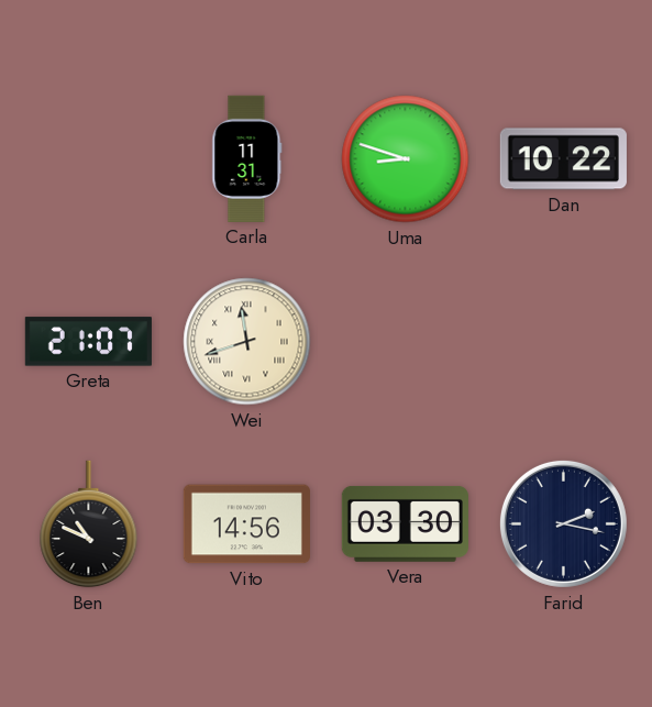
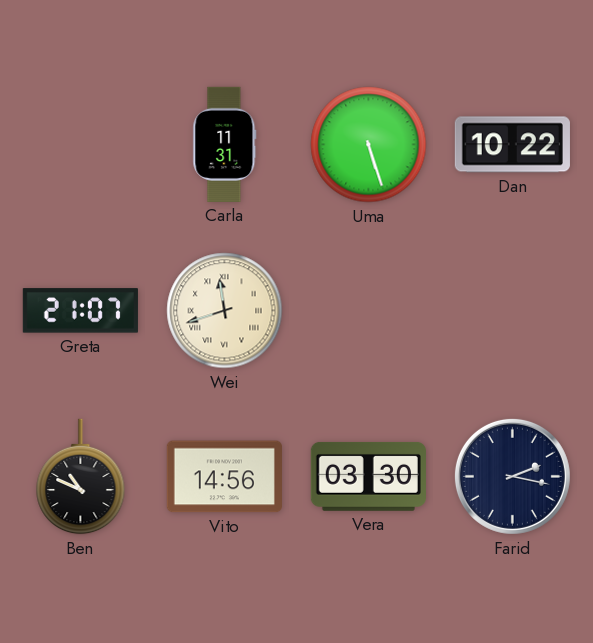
Uma: 8:48 -> 5:27 (369, 145)
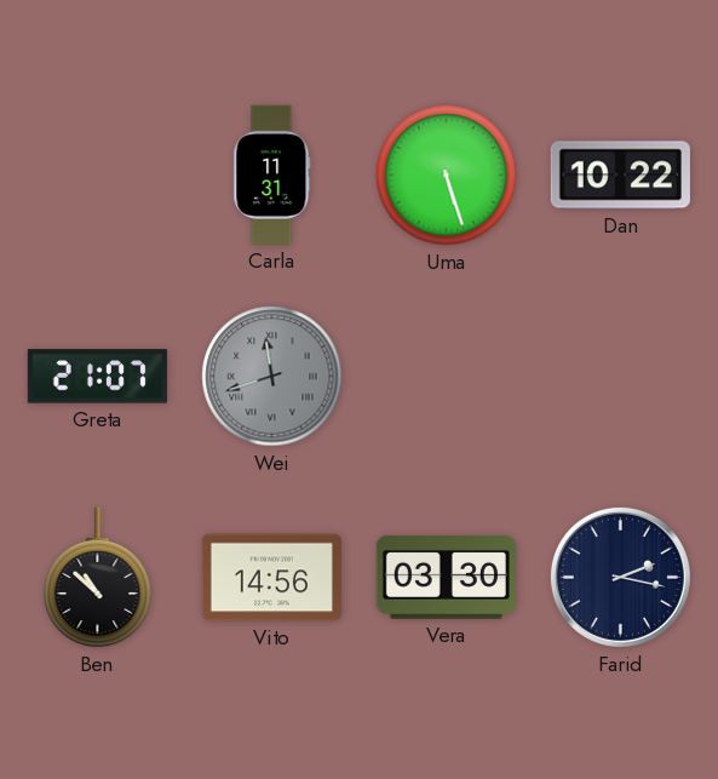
Wei dial: cream -> grey (272, 377)
Ben: 10:49 -> 10:52 (98, 578)
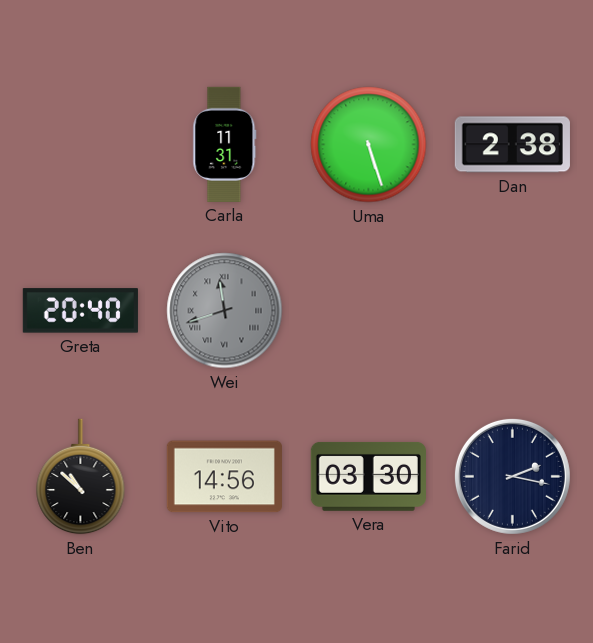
Dan: 10:22 -> 2:38 (512, 145)
Greta: 21:07 -> 20:40 (80, 311)
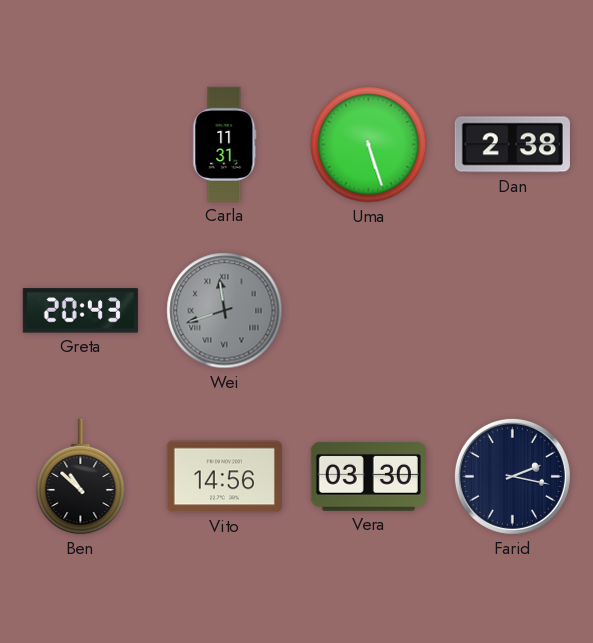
Greta: 20:40 -> 20:43 (80, 311)
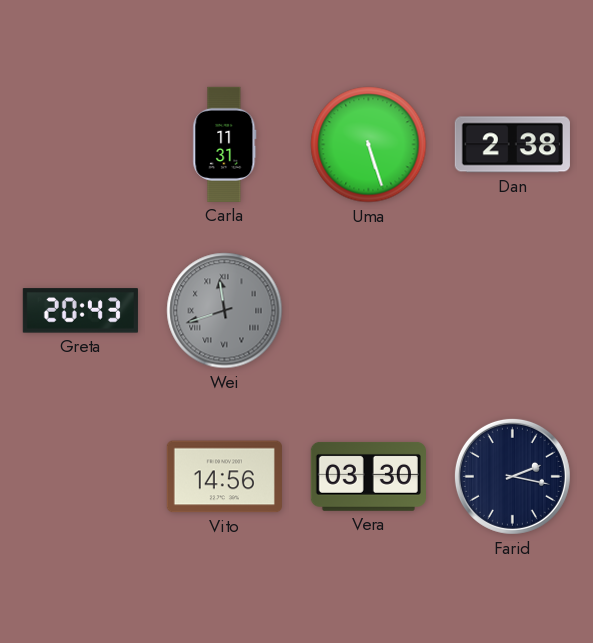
Ben: 10:52 -> none (81, 477)
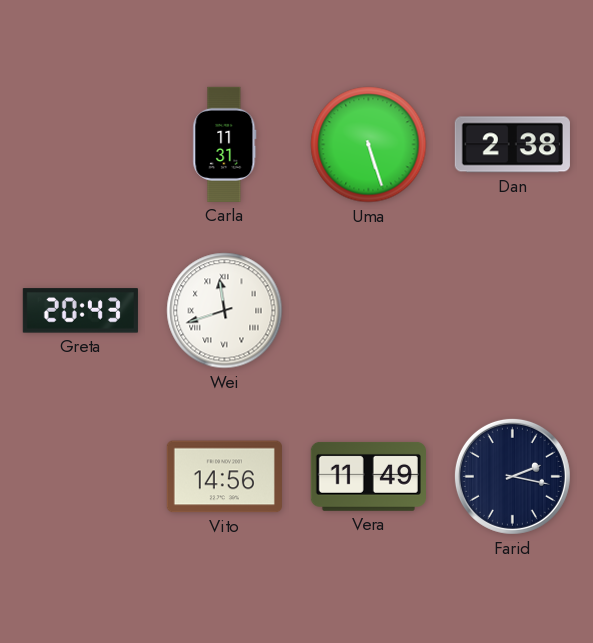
Wei dial: grey -> white (225, 311)
Vera: 03:30 -> 11:49 (368, 476)
